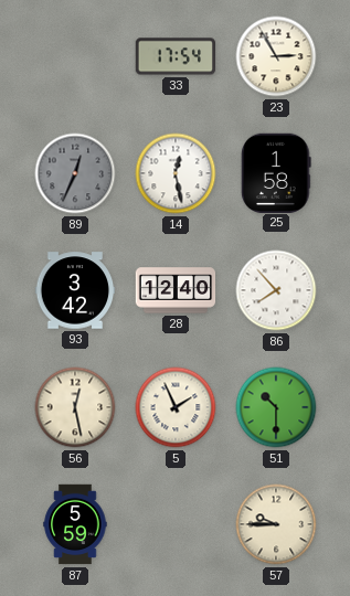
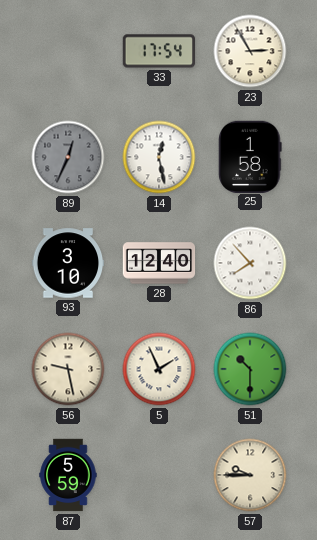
93: 3:42 -> 3:10 (68, 263)
56: 12:28 -> 9:28 (68, 369)
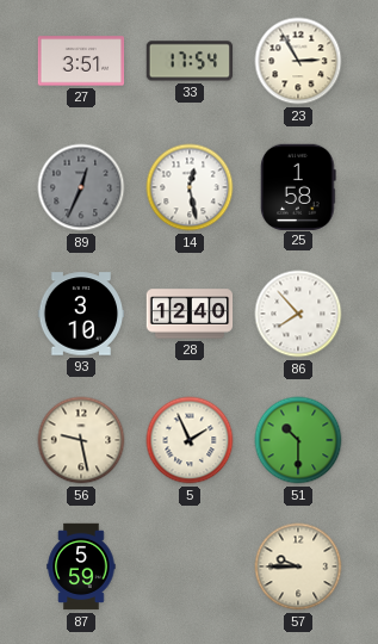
27: none -> 3:51 (81, 61)
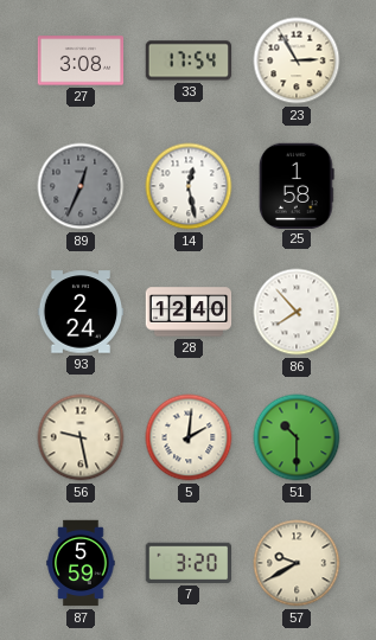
27: 3:51 -> 3:08 (81, 60)
93: 3:10 -> 2:24 (81, 312)
5: 1:56 -> 2:01 (189, 437)
7: none -> 3:20 (187, 563)
57: 9:45 -> 9:40 (297, 563)
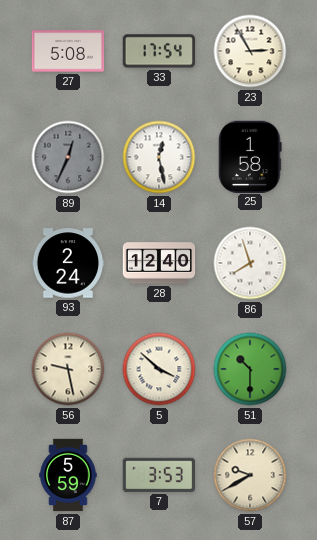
27: 3:08 -> 5:08 (68, 51)
86: 7:53 -> 7:57 (250, 263)
5: 2:01 -> 3:52 (159, 369)
7: 3:20 -> 3:53 (158, 475)
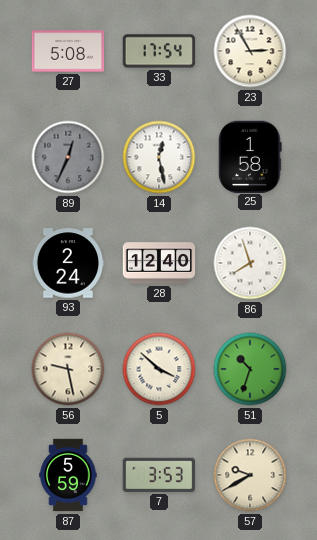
51: 10:30 -> 10:33 (250, 369)
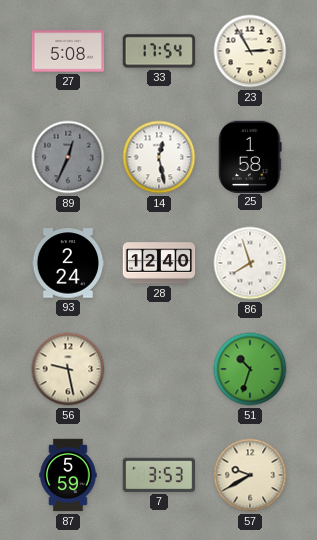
5: 3:52 -> none (159, 369)
